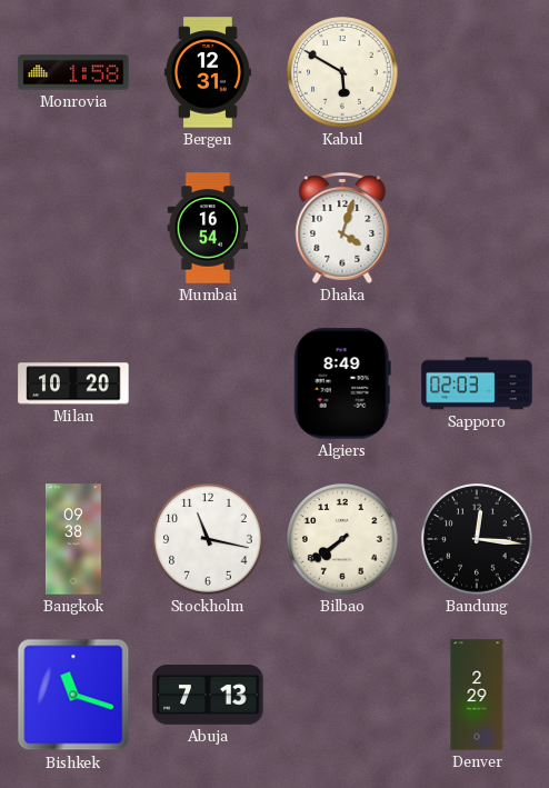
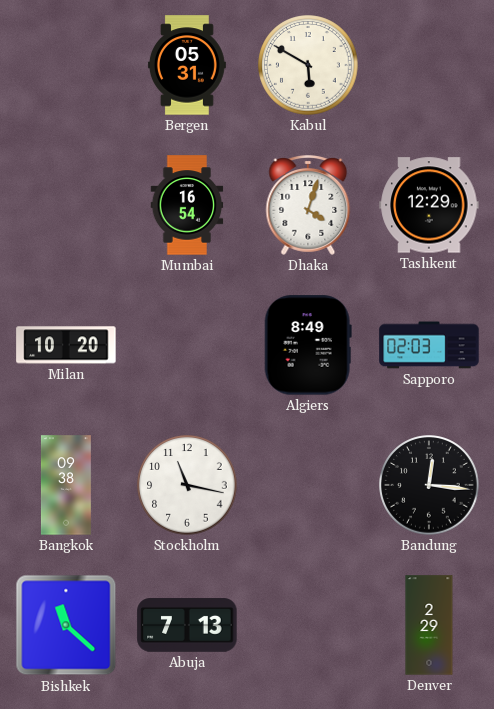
Monrovia: 1:58 -> none (73, 72)
Bergen: 12:31 -> 05:31 (187, 65)
Tashkent: none -> 12:29 (429, 205)
Bilbao: 7:39 -> none (342, 539)
Bishkek: 11:18 -> 11:22 (66, 625)
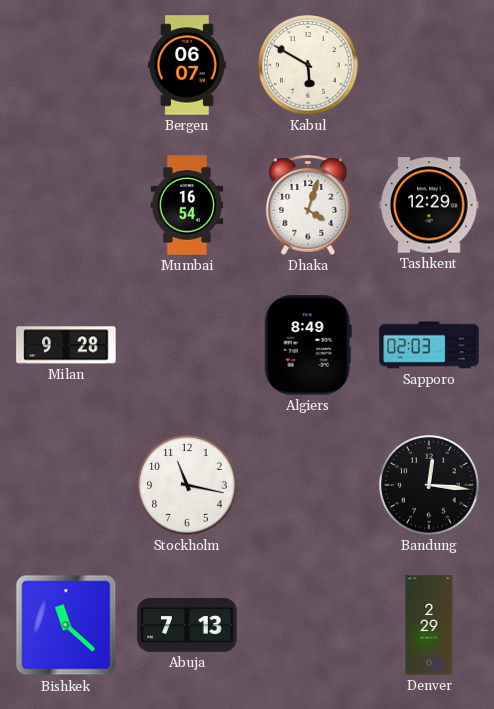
Bergen: 05:31 -> 06:07 (187, 65)
Milan: 10:20 -> 9:28 (66, 345)
Bangkok: 09:38 -> none (66, 485)
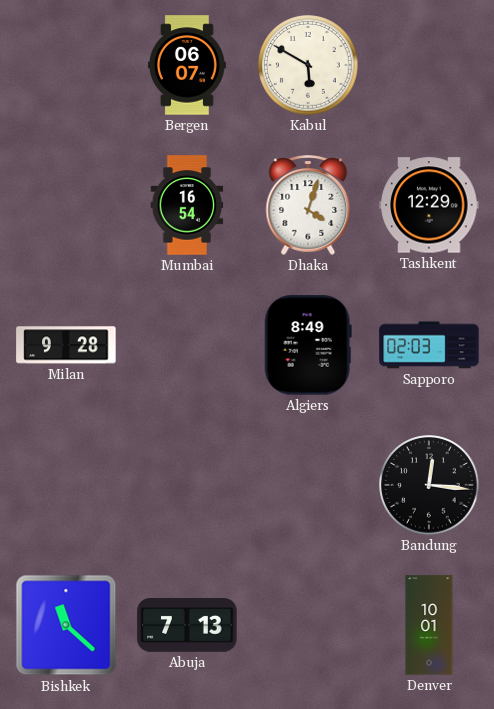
Stockholm: 11:17 -> none (187, 485)
Denver: 2:29 -> 10:01 (429, 625)
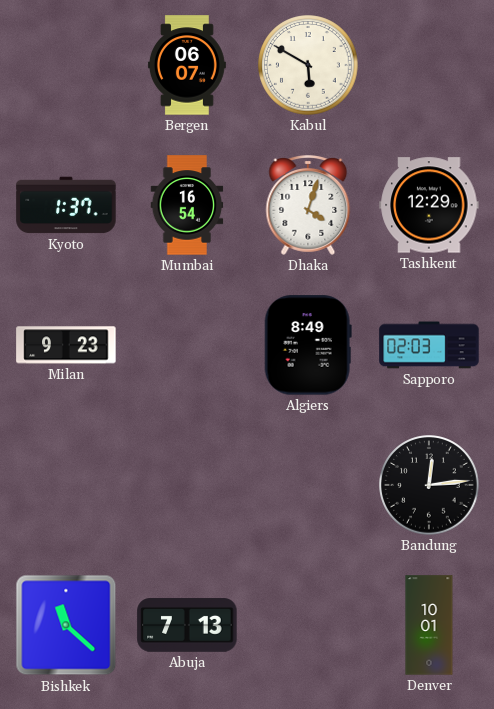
Kyoto: none -> 1:37 (66, 205)
Milan: 9:28 -> 9:23 (66, 345)
Bandung: 12:16 -> 12:14 (429, 485)
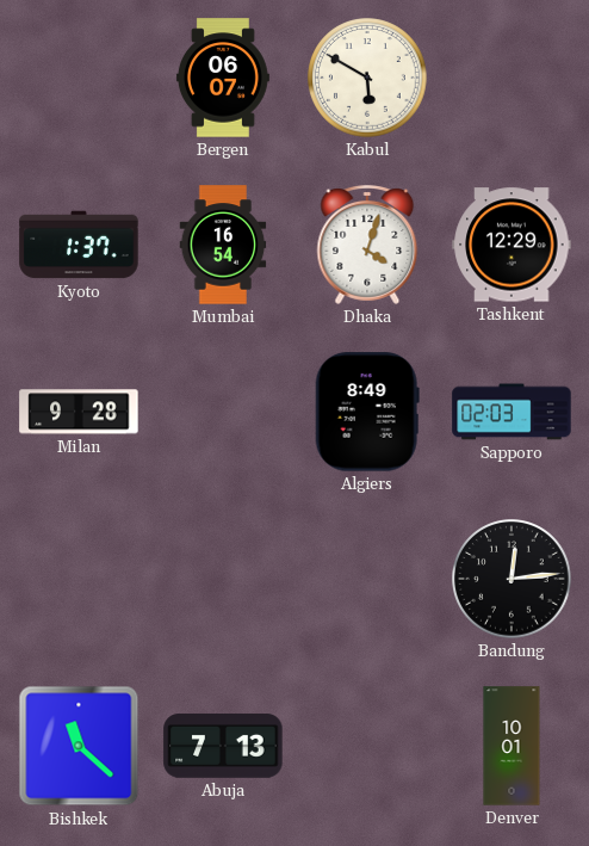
Milan: 9:23 -> 9:28 (79, 412)
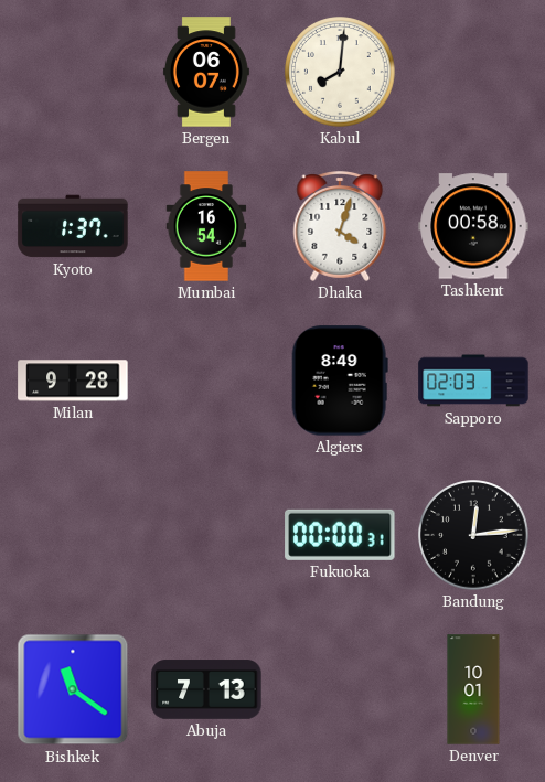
Kabul: 5:50 -> 8:01 (340, 72)
Tashkent: 12:29 -> 00:58 (473, 226)
Fukuoka: none -> 00:00 (340, 535)
Bishkek: 11:22 -> 11:21 (73, 689)
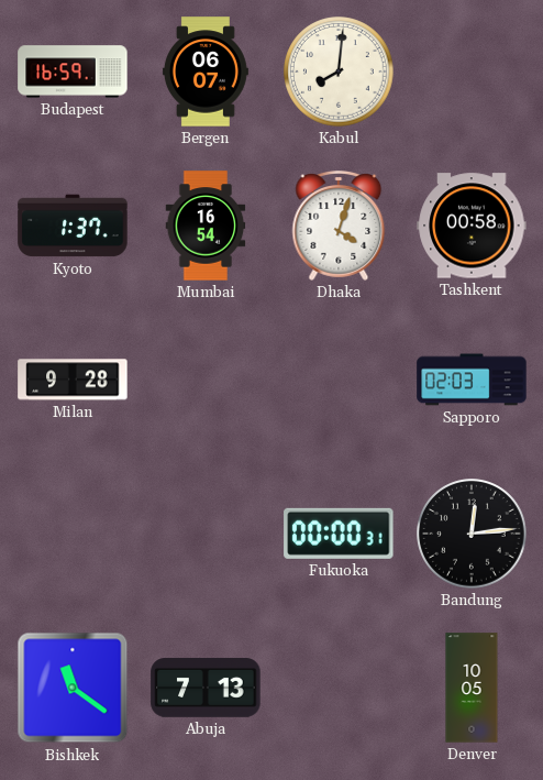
Budapest: none -> 16:59 (73, 72)
Algiers: 8:49 -> none (340, 381)
Denver: 10:01 -> 10:05 (472, 688)
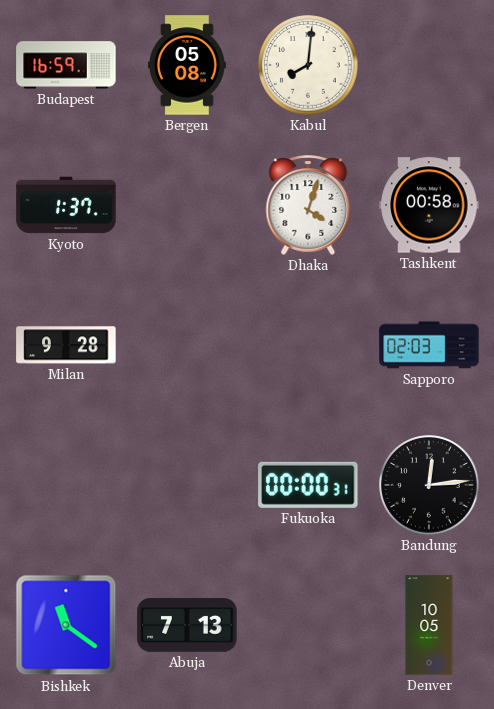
Bergen: 06:07 -> 05:08 (187, 65)
Mumbai: 16:54 -> none (206, 226)
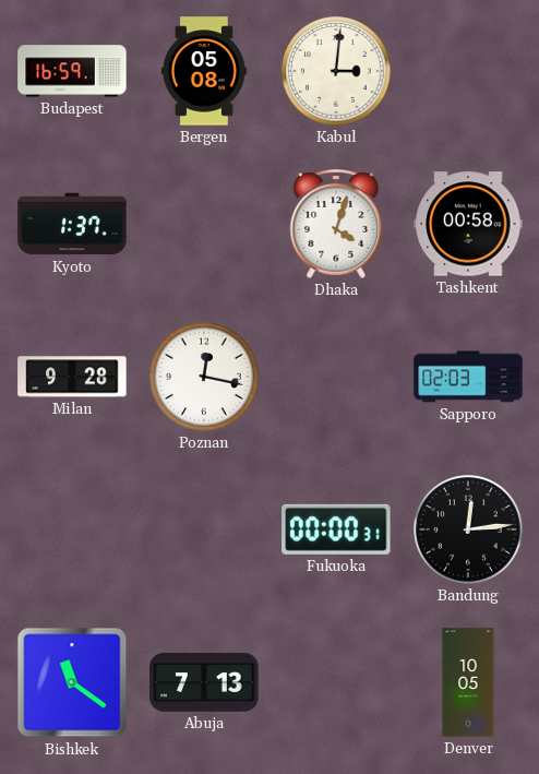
Kabul: 8:01 -> 3:01 (336, 71)
Poznan: none -> 12:17 (204, 377)
